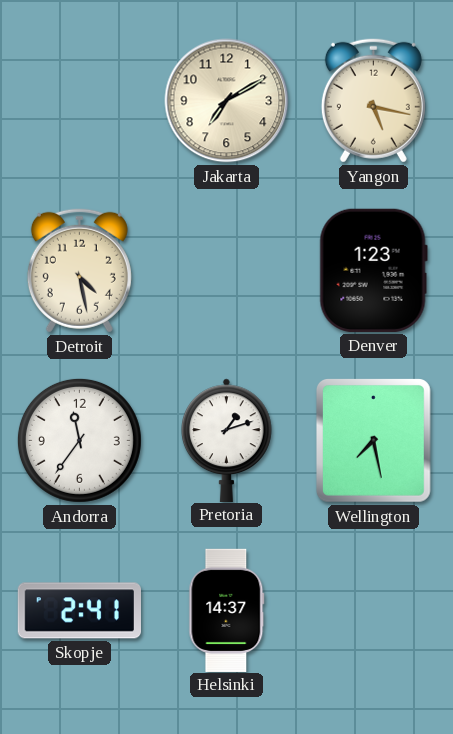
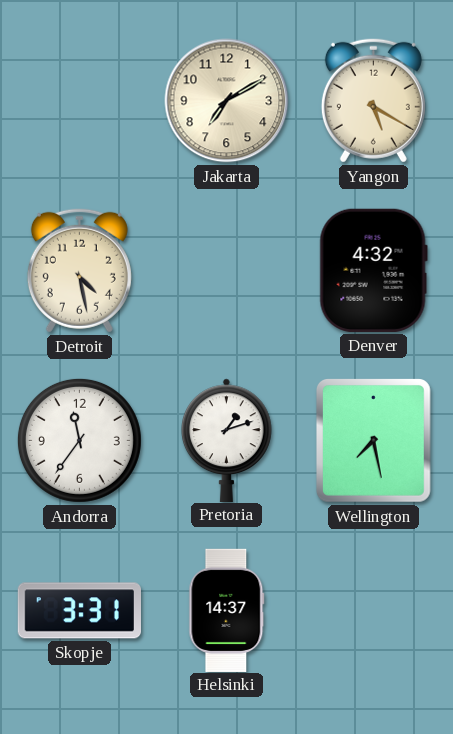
Yangon: 5:17 -> 5:20 (373, 100)
Denver: 1:23 -> 4:32 (373, 270)
Skopje: 2:41 -> 3:31 (79, 611)
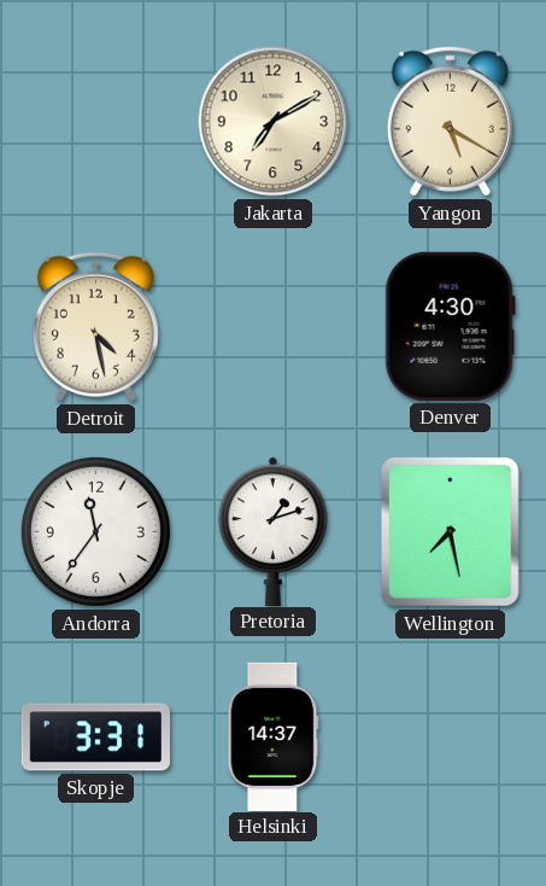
Denver: 4:32 -> 4:30 (450, 326)
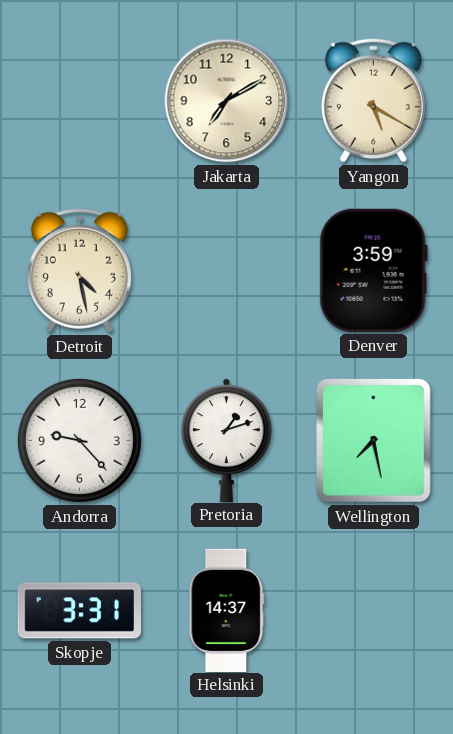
Denver: 4:30 -> 3:59 (373, 270)
Andorra: 11:36 -> 9:23 (79, 440)
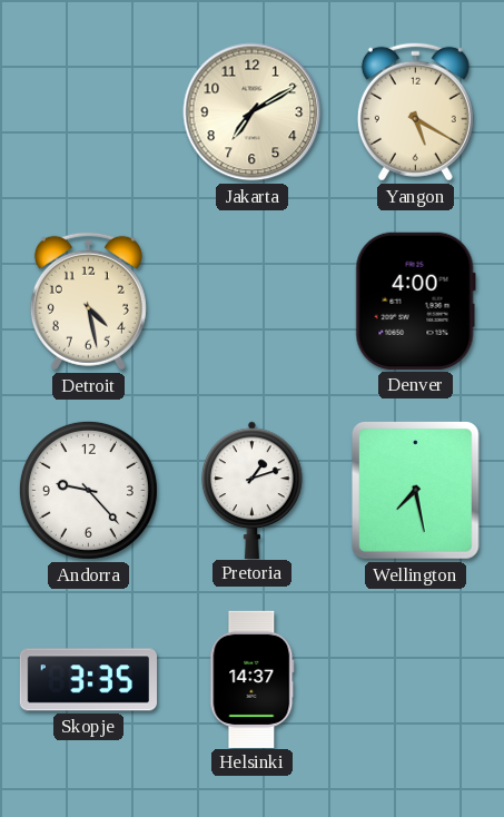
Denver: 3:59 -> 4:00 (415, 301)
Skopje: 3:31 -> 3:35 (88, 680)
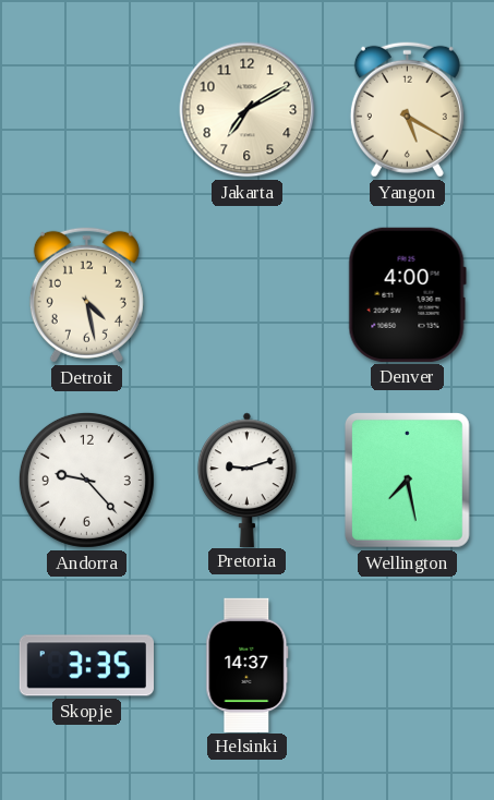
Pretoria: 1:12 -> 9:12 (248, 480)
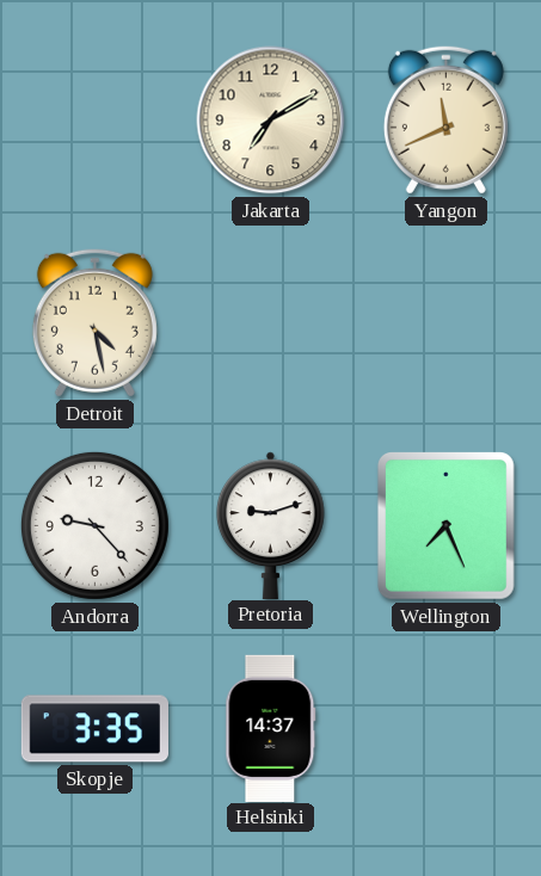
Yangon: 5:20 -> 11:41 (445, 119)
Denver: 4:00 -> none (407, 294)
Wellington: 7:28 -> 7:26 (445, 526)
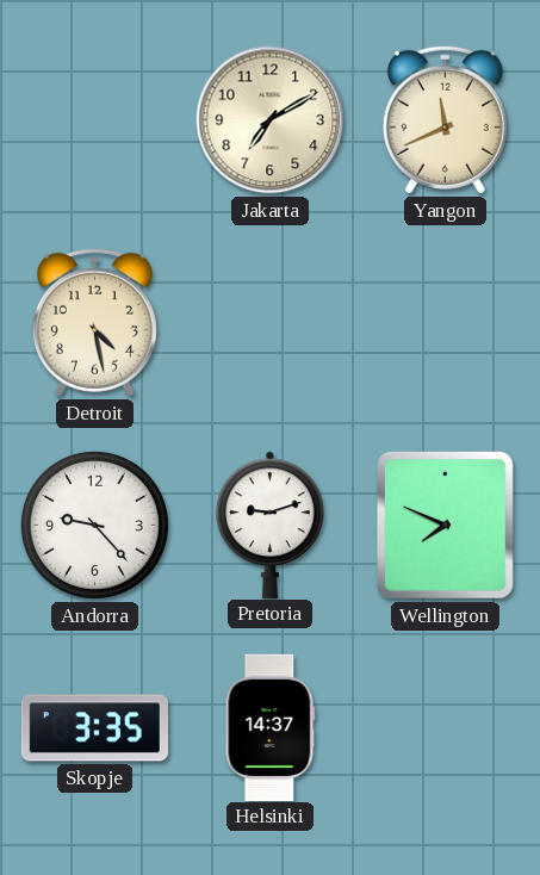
Wellington: 7:26 -> 7:49 (445, 526)
